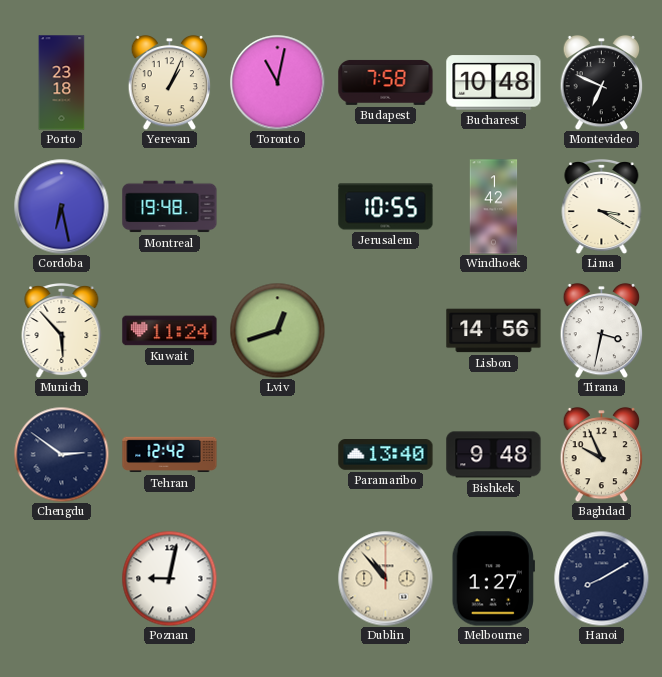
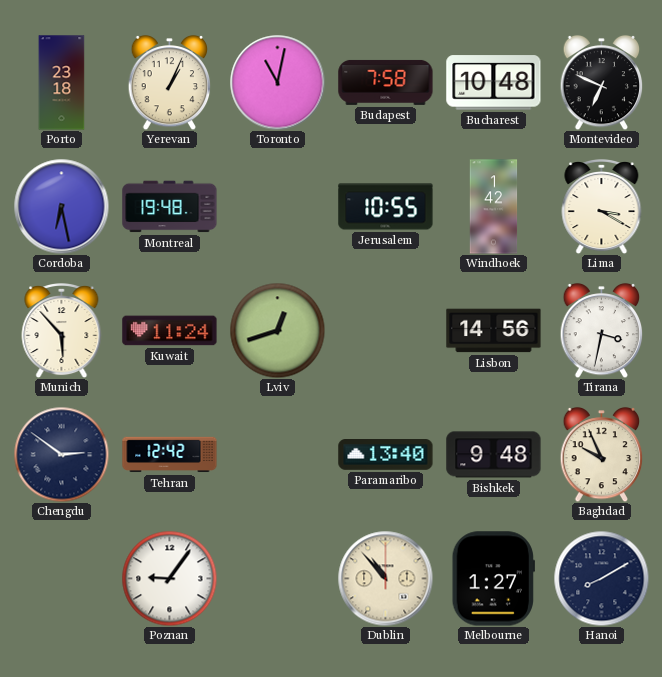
Poznan: 9:02 -> 9:06 (169, 578)
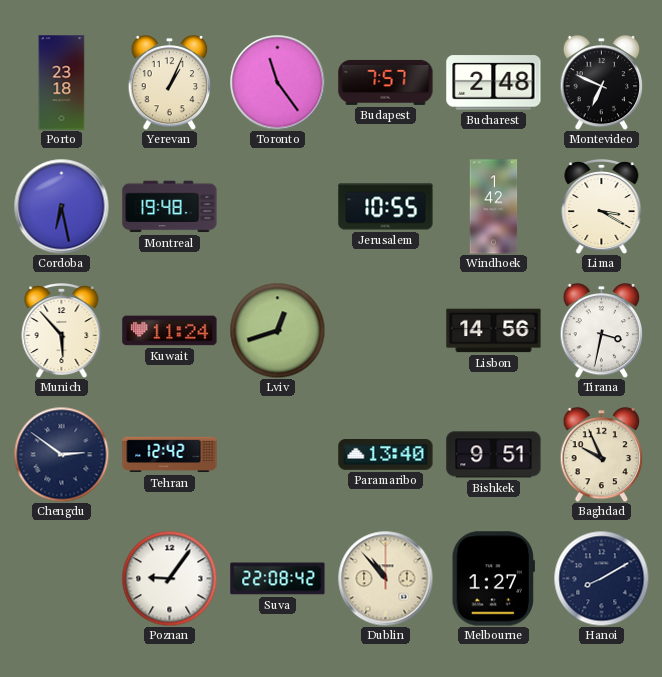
Toronto: 11:02 -> 11:24 (277, 82)
Budapest: 7:58 -> 7:57 (386, 82)
Bucharest: 10:48 -> 2:48 (494, 83)
Bishkek: 9:48 -> 9:51 (494, 455)
Suva: none -> 22:08 (278, 579)
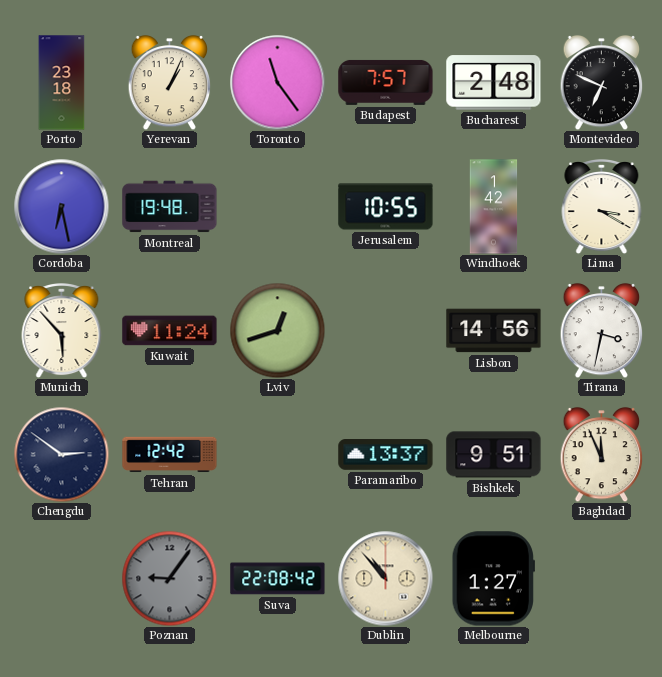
Paramaribo: 13:40 -> 13:37 (386, 455)
Baghdad: 9:56 -> 11:56 (602, 454)
Poznan dial: white -> grey (169, 578)
Hanoi: 8:10 -> none (601, 578)
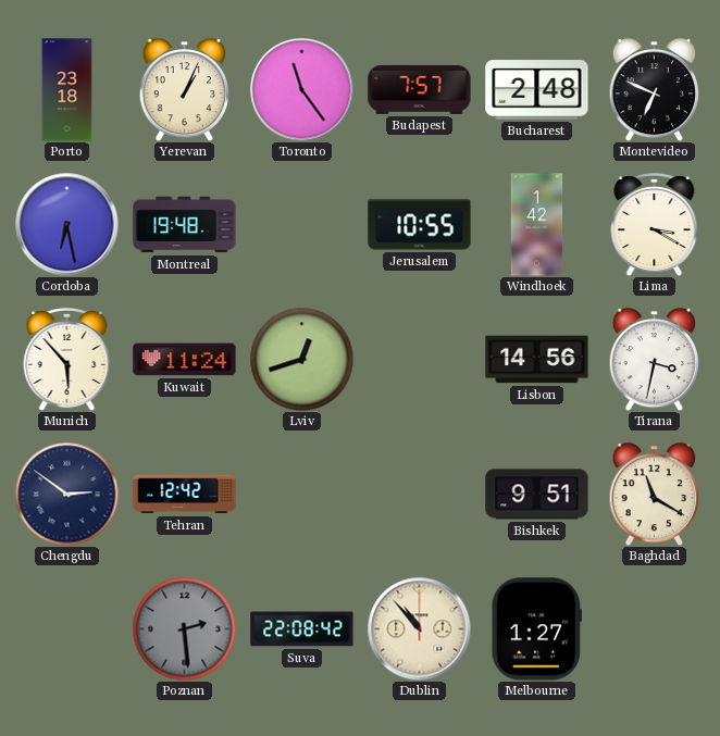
Paramaribo: 13:37 -> none (386, 455)
Baghdad: 11:56 -> 11:20 (655, 494)
Poznan: 9:06 -> 2:29 (184, 628)
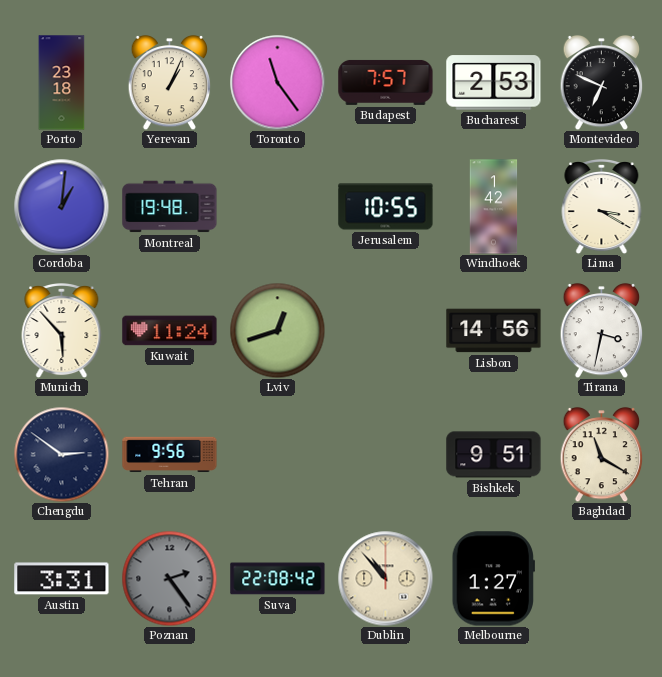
Bucharest: 2:48 -> 2:53 (494, 83)
Cordoba: 6:28 -> 1:01 (61, 206)
Tehran: 12:42 -> 9:56 (170, 455)
Austin: none -> 3:31 (62, 579)
Poznan: 2:29 -> 2:24 (169, 578)
